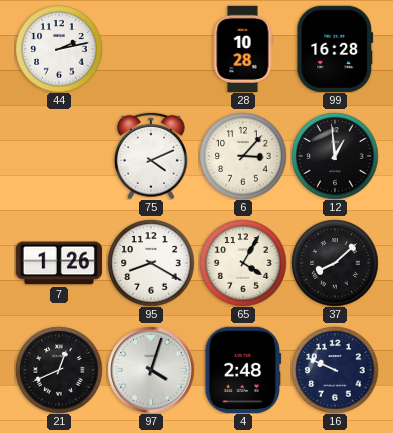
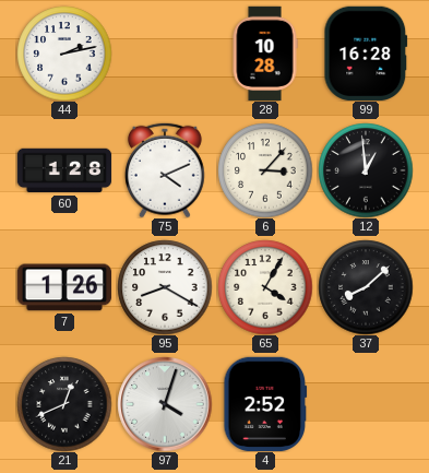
60: none -> 1:28 (64, 170)
4: 2:48 -> 2:52 (265, 403)
16: 9:49 -> none (335, 370)
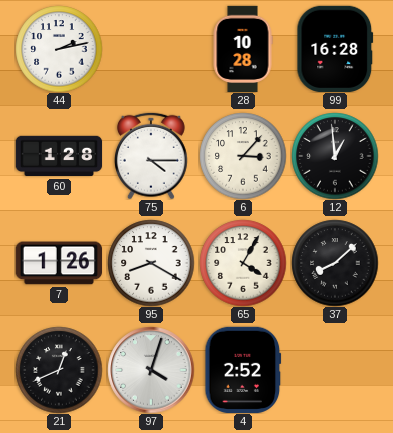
75: 4:11 -> 4:15 (151, 156)
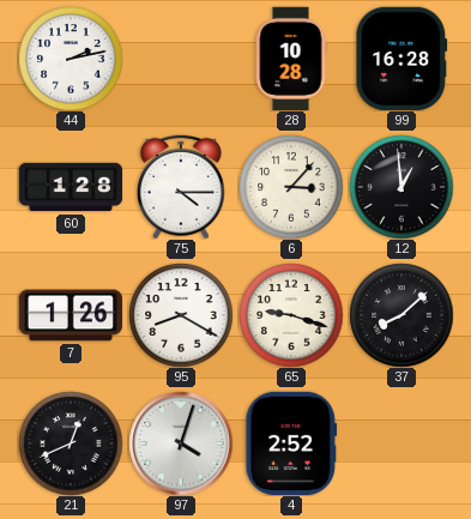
65: 4:05 -> 9:18 (291, 315)
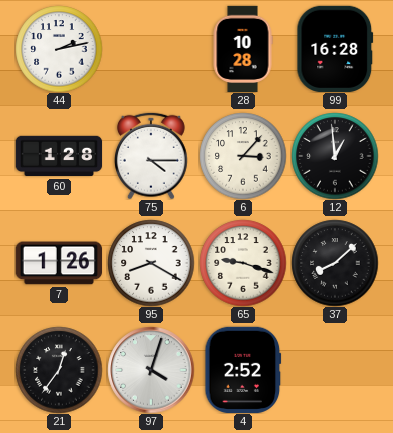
21: 12:41 -> 12:36 (59, 370)
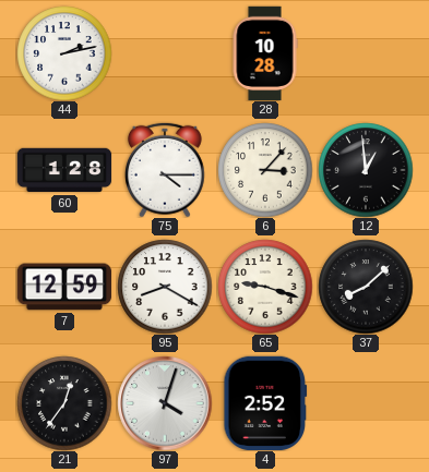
99: 16:28 -> none (335, 49)
7: 1:26 -> 12:59 (63, 287)
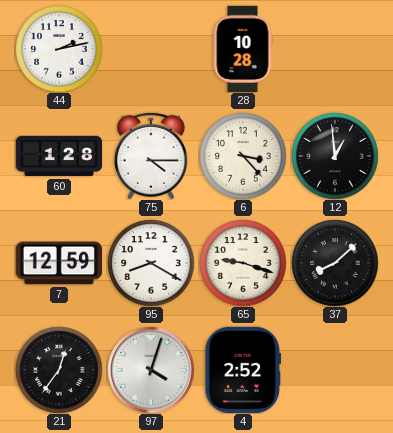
6: 3:07 -> 3:23 (243, 156)
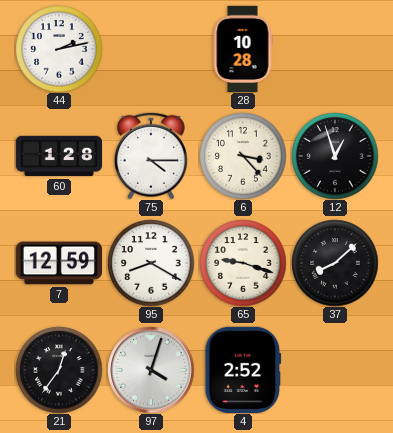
12: 12:59 -> 12:57 (335, 156)
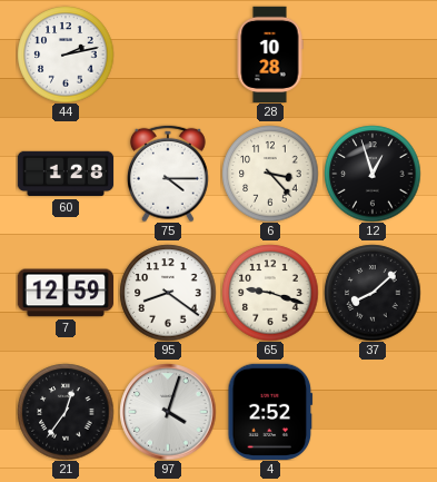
95: 8:20 -> 8:21 (168, 293)
